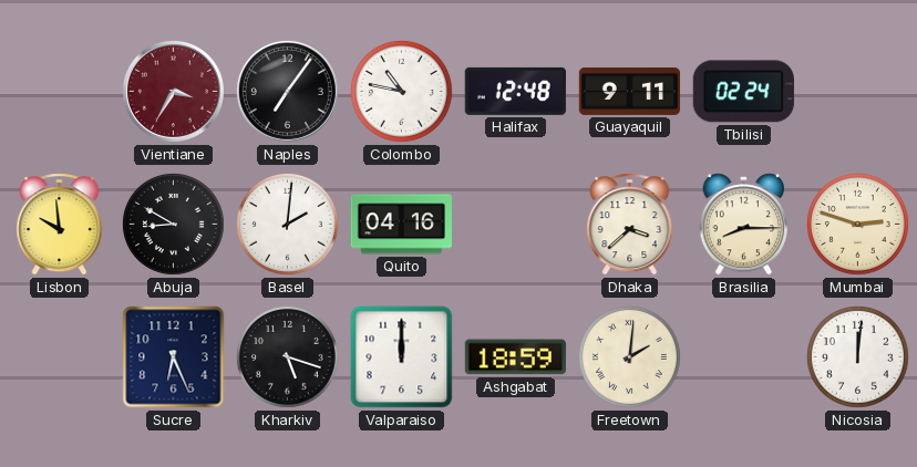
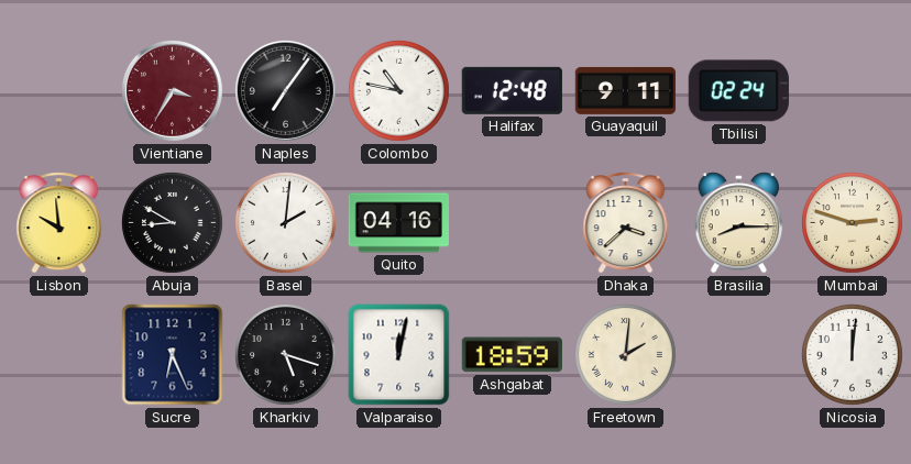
Valparaiso: 12:00 -> 12:02 (399, 355)
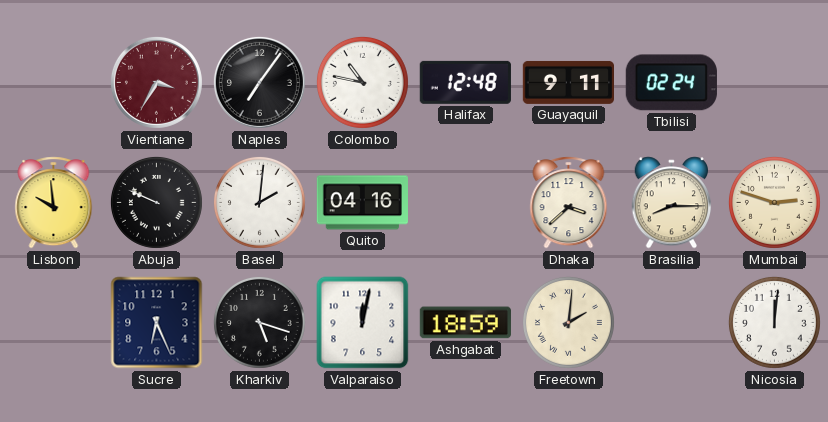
Abuja: 8:50 -> 9:49 (156, 202)
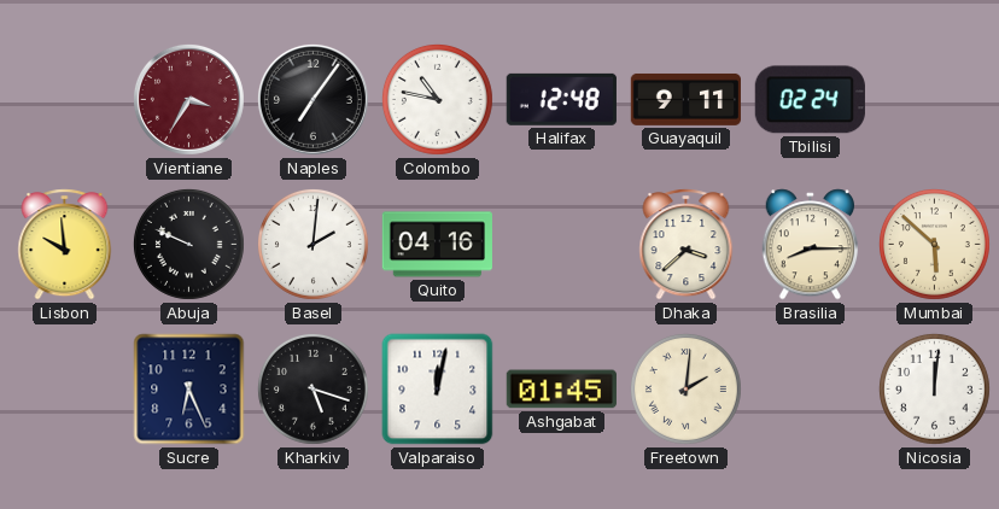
Mumbai: 2:48 -> 5:52 (934, 244)
Ashgabat: 18:59 -> 01:45 (561, 390)
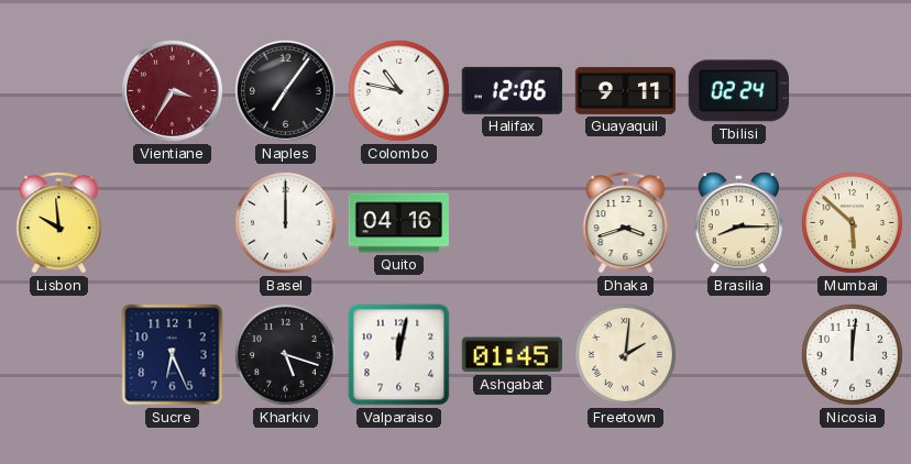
Halifax: 12:48 -> 12:06 (512, 90)
Abuja: 9:49 -> none (188, 244)
Basel: 2:01 -> 12:00 (285, 222)
Dhaka: 3:38 -> 3:42 (626, 223)
